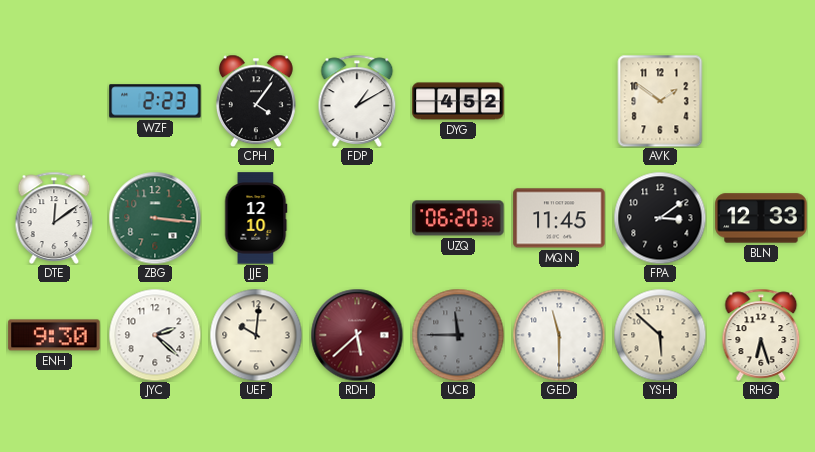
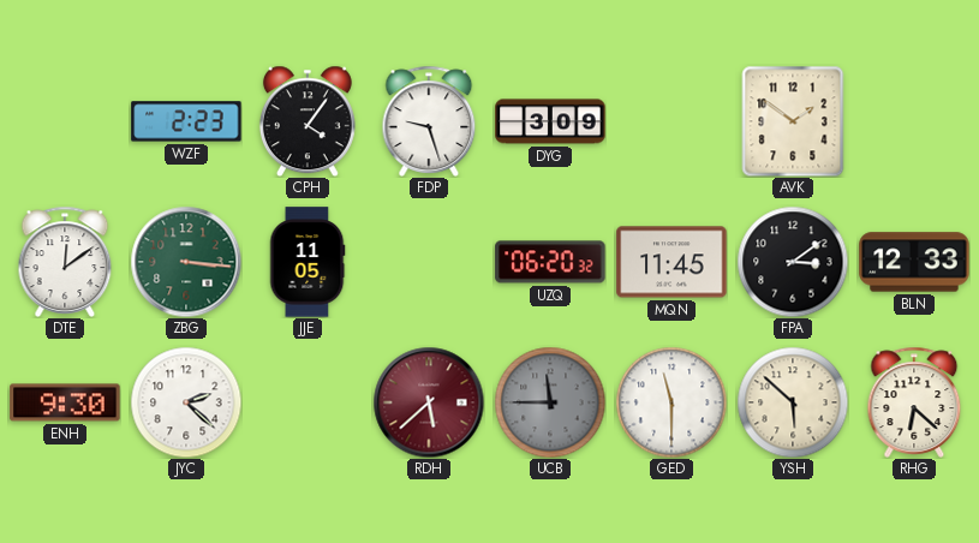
FDP: 1:10 -> 9:27 (429, 121)
DYG: 4:52 -> 3:09 (550, 121)
JJE: 12:10 -> 11:05 (308, 262)
UEF: 10:01 -> none (256, 335)
RHG: 6:27 -> 6:22 (914, 402)
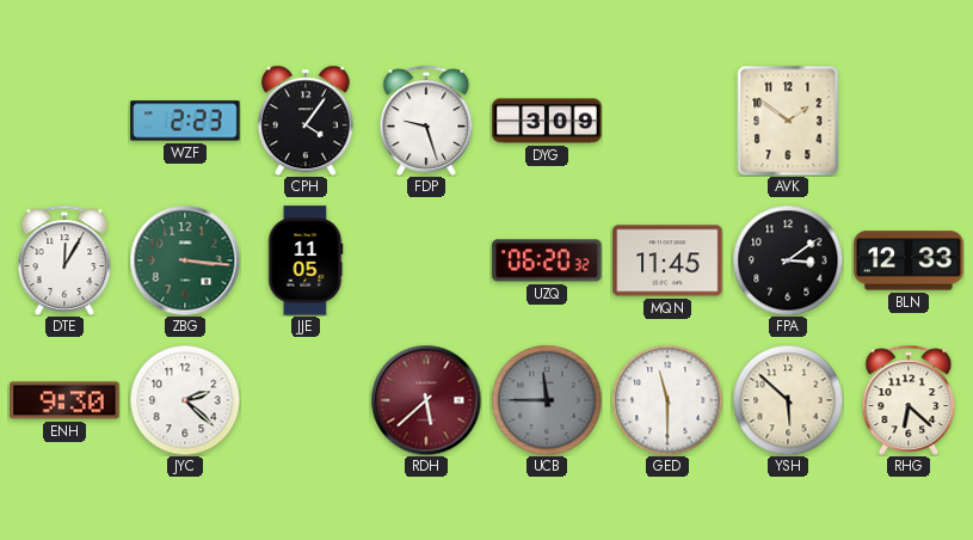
DTE: 12:09 -> 12:05 (64, 260)
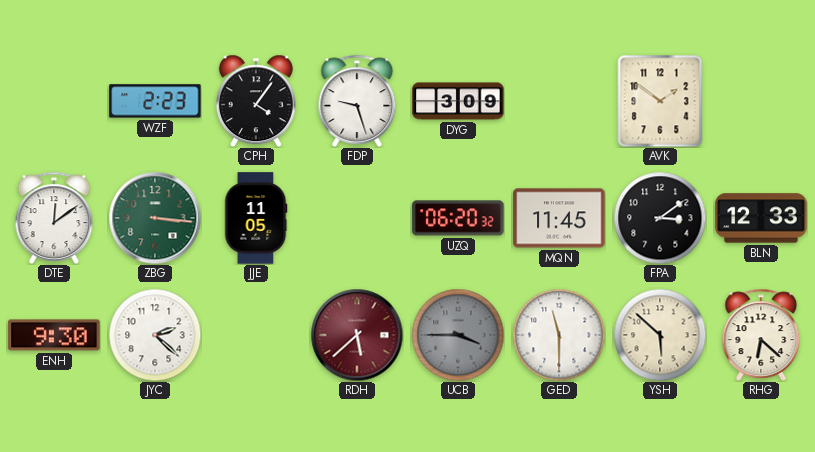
DTE: 12:05 -> 12:09 (54, 218)
UCB: 11:45 -> 3:45 (458, 335)
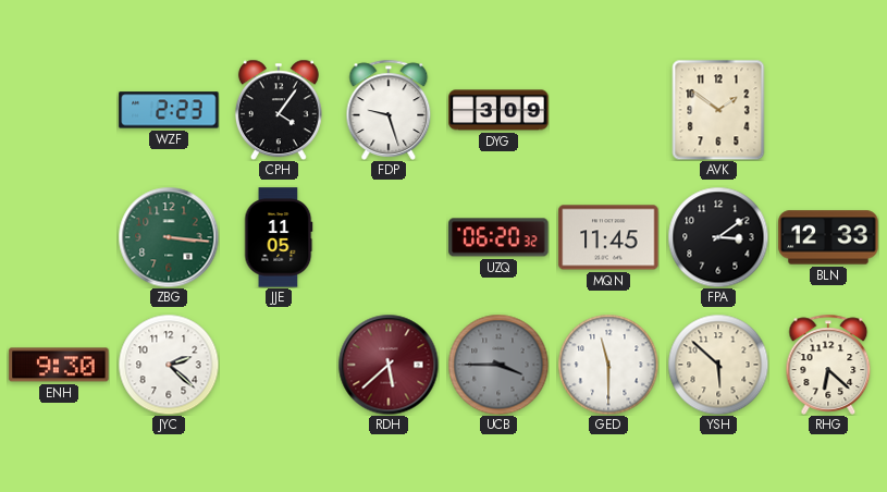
DTE: 12:09 -> none (54, 218)
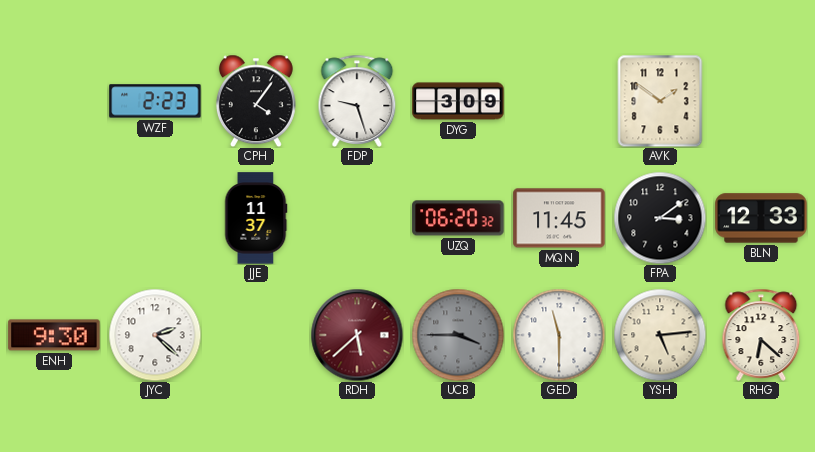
ZBG: 3:16 -> none (169, 237)
JJE: 11:05 -> 11:37 (256, 218)
YSH: 5:52 -> 5:14 (660, 335)
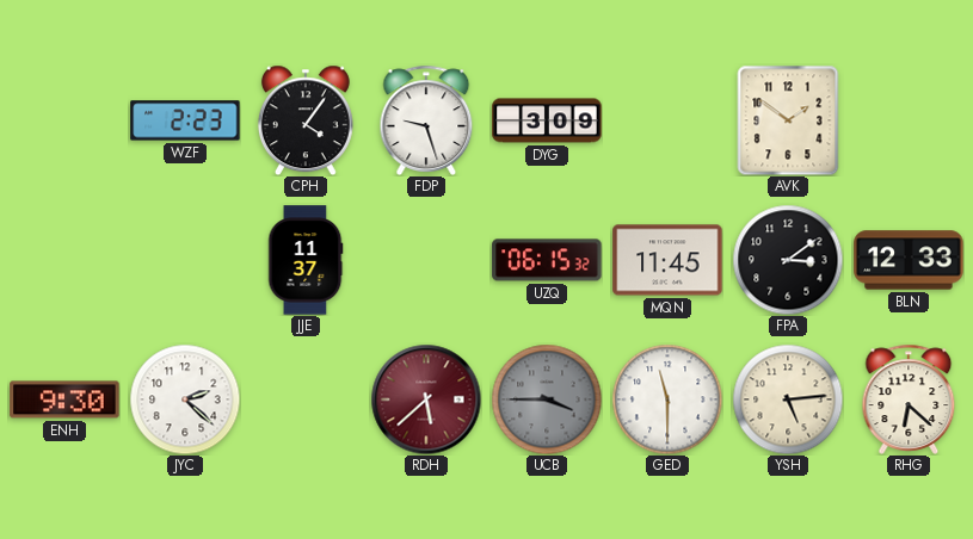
UZQ: 06:20 -> 06:15 (547, 260)
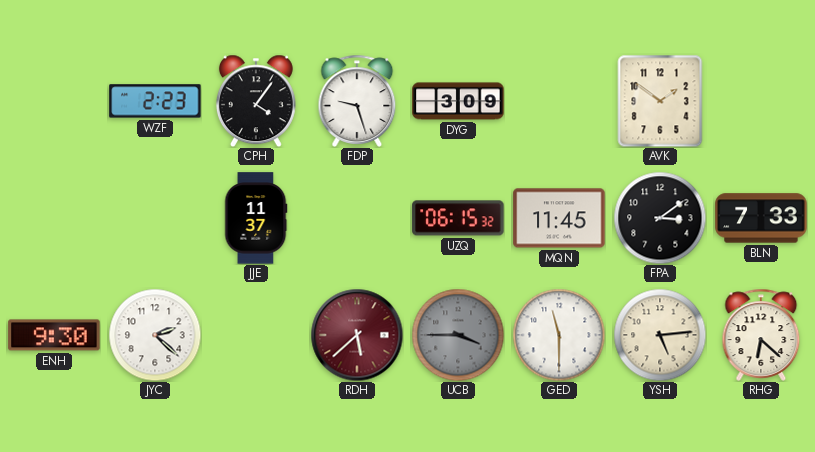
BLN: 12:33 -> 7:33 (761, 218)
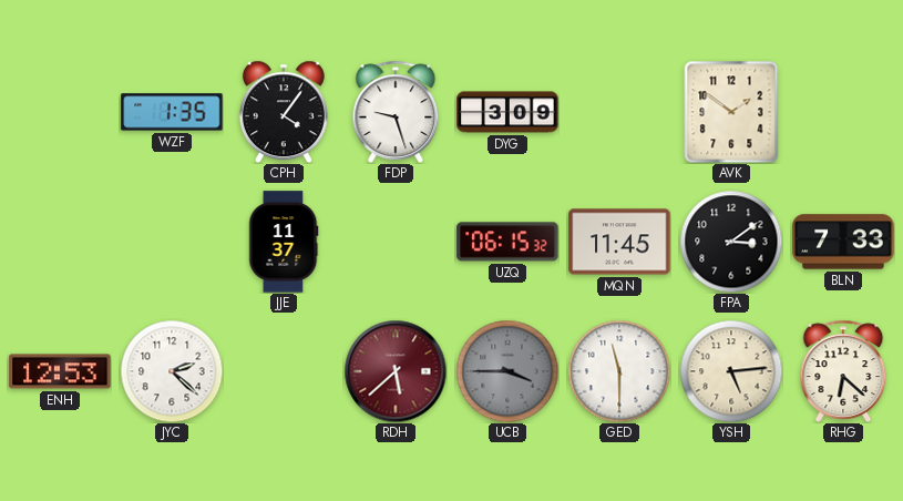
WZF: 2:23 -> 1:35 (172, 112)
ENH: 9:30 -> 12:53 (60, 371)
